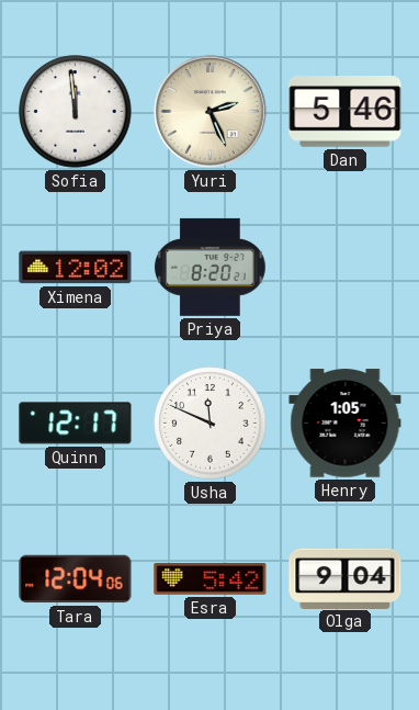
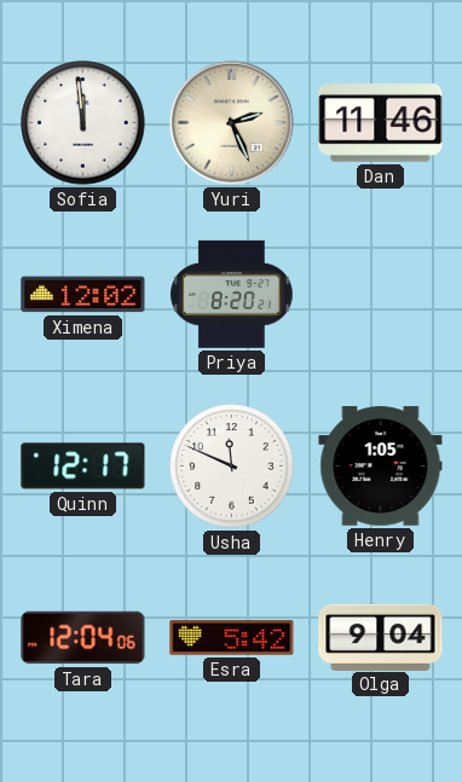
Dan: 5:46 -> 11:46 (381, 123)
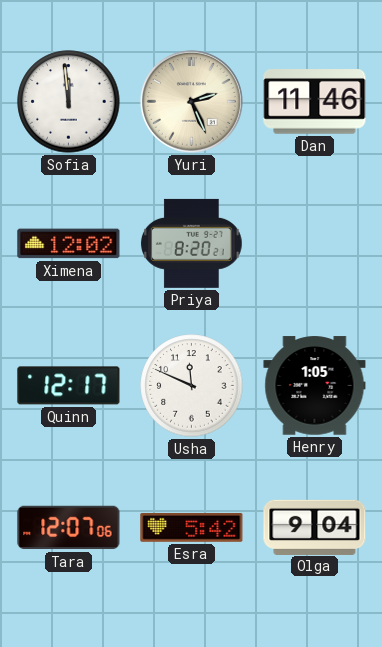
Tara: 12:04 -> 12:07 (69, 528)
